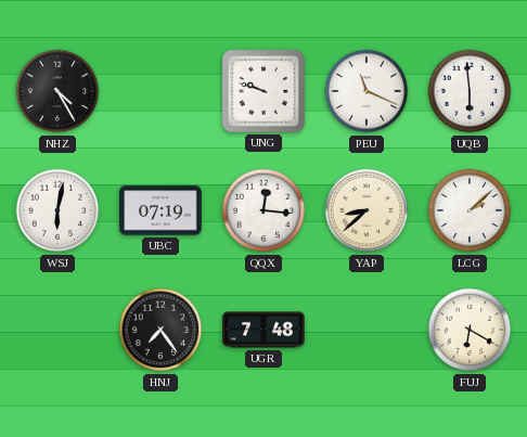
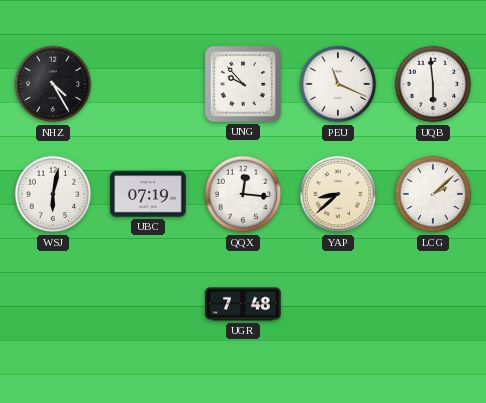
UNG: 9:48 -> 9:53 (243, 84)
HNJ: 7:24 -> none (160, 330)
FUJ: 6:20 -> none (470, 330)
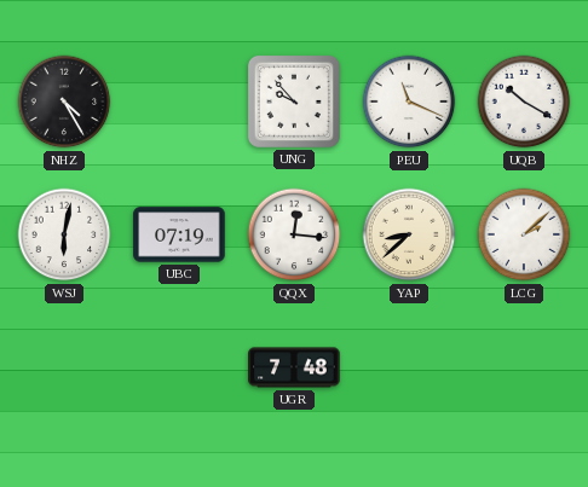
UQB: 5:59 -> 10:20 (524, 102)
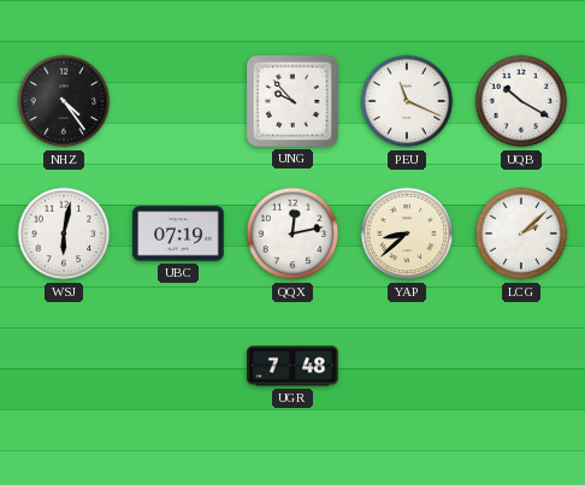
NHZ: 4:25 -> 4:24 (64, 101)
QQX: 12:16 -> 12:13 (292, 233)
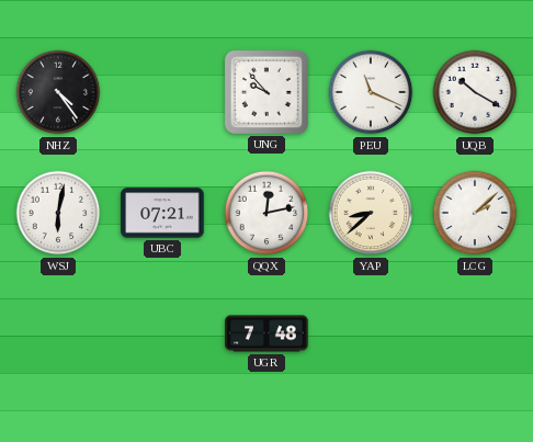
UBC: 07:19 -> 07:21 (162, 213)
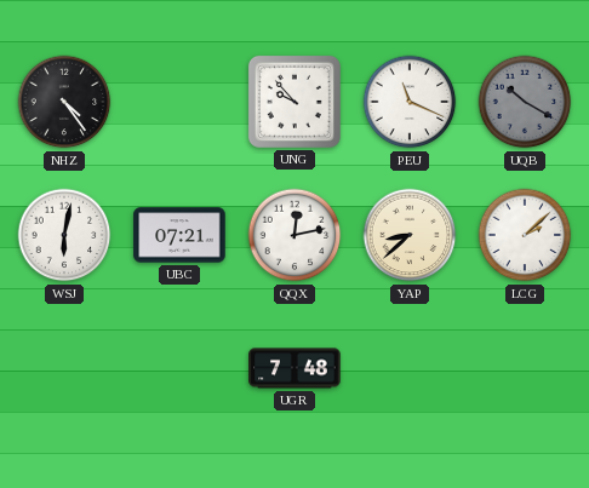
UQB dial: white -> grey (525, 102)
